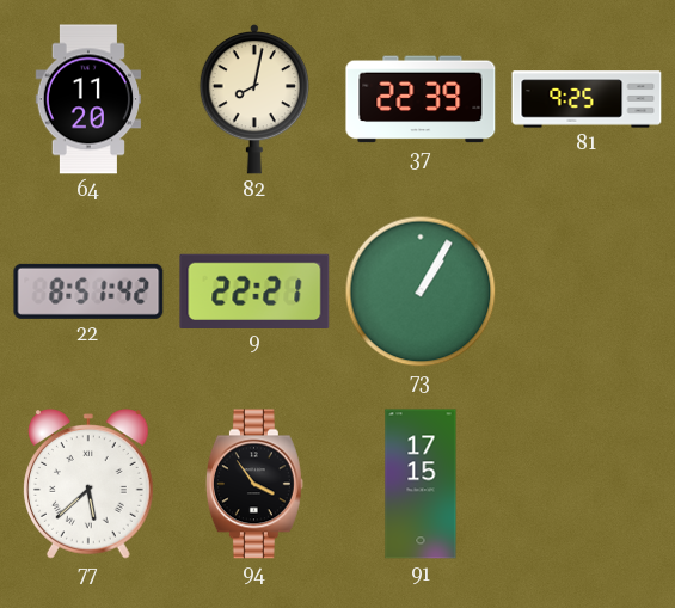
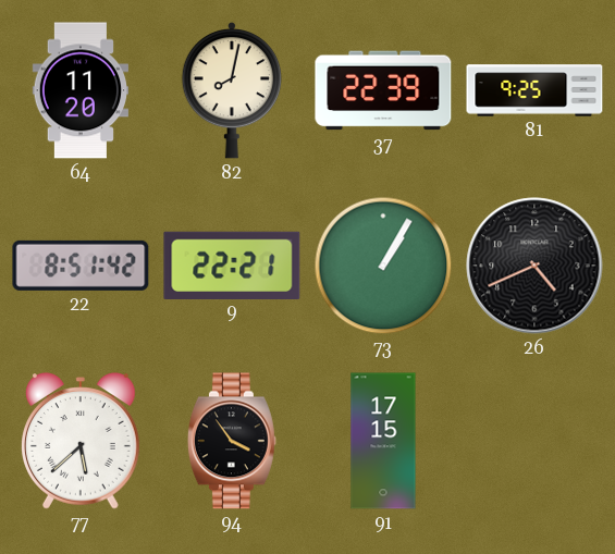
26: none -> 4:41 (534, 266)
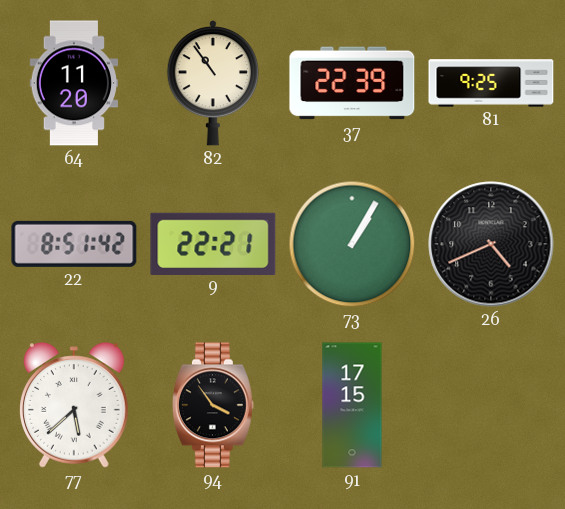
82: 8:02 -> 10:54 (212, 83)
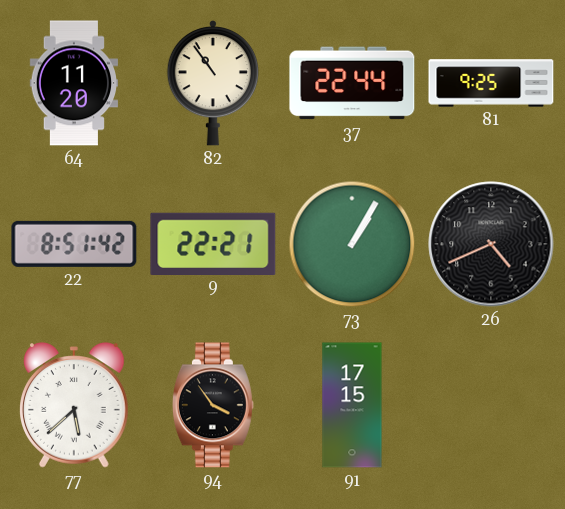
37: 22:39 -> 22:44 (352, 83)
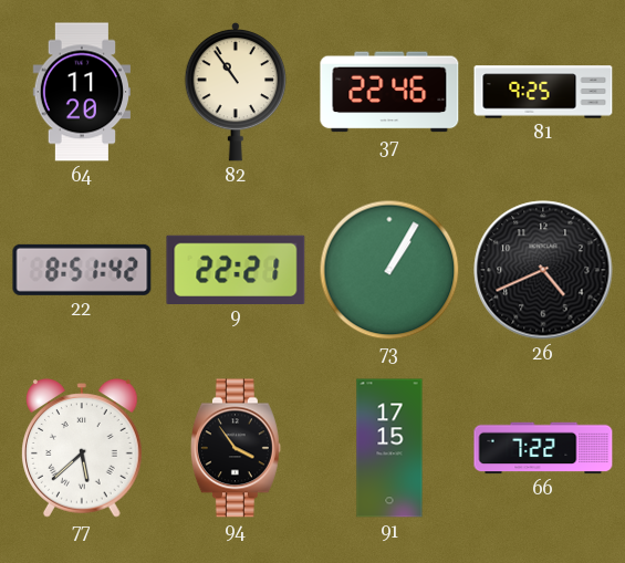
37: 22:44 -> 22:46 (389, 92)
66: none -> 7:22 (543, 448)
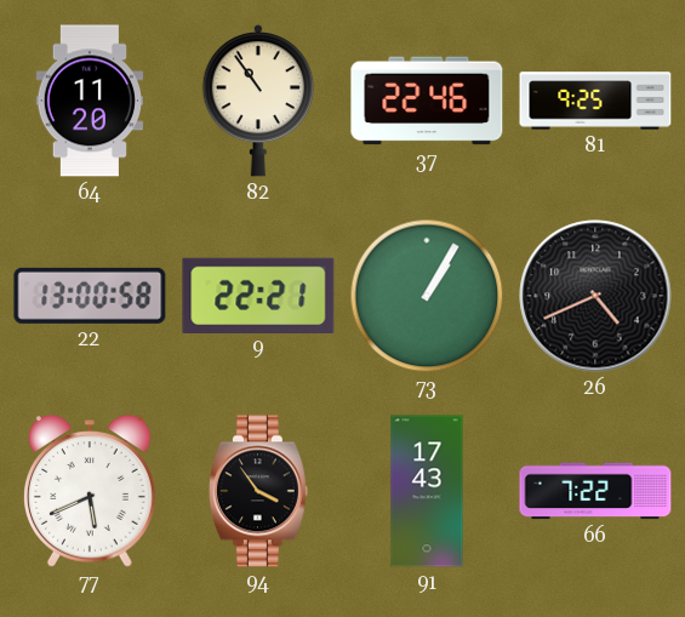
22: 8:51 -> 13:00 (90, 296)
77: 5:38 -> 5:41 (91, 491)
91: 17:15 -> 17:43 (427, 491)
